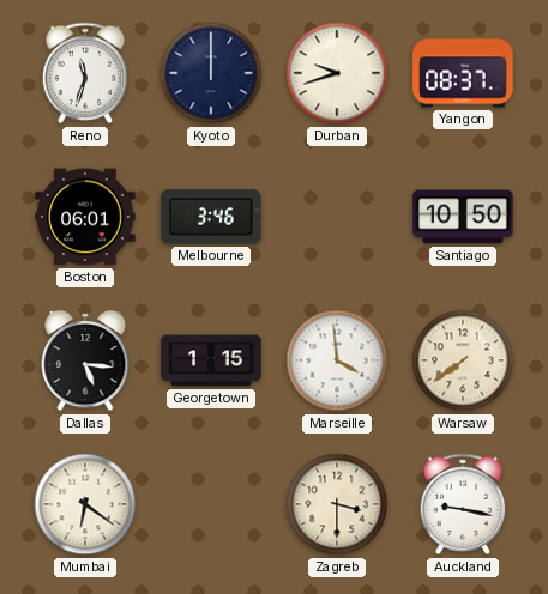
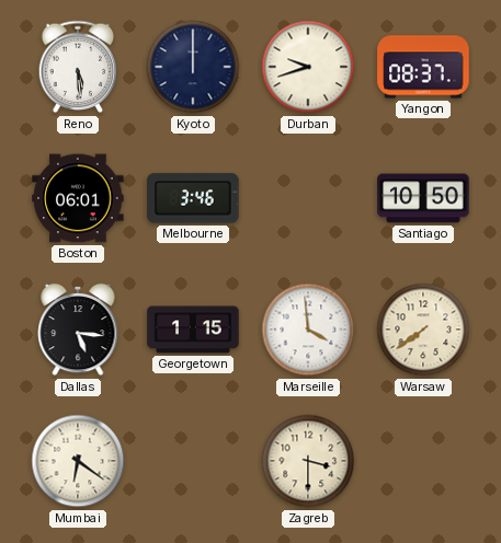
Reno: 11:33 -> 5:29 (78, 67)
Auckland: 9:17 -> none (463, 504)
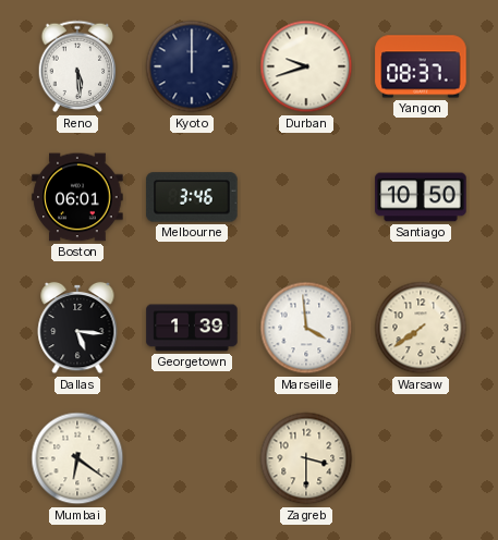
Georgetown: 1:15 -> 1:39 (192, 328)
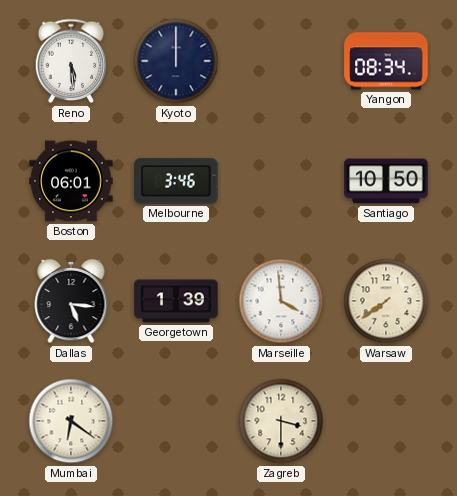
Durban: 9:42 -> none (306, 66)
Yangon: 08:37 -> 08:34 (386, 61)
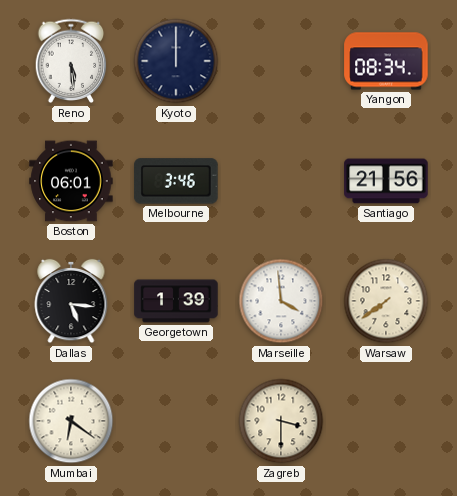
Santiago: 10:50 -> 21:56 (386, 181)
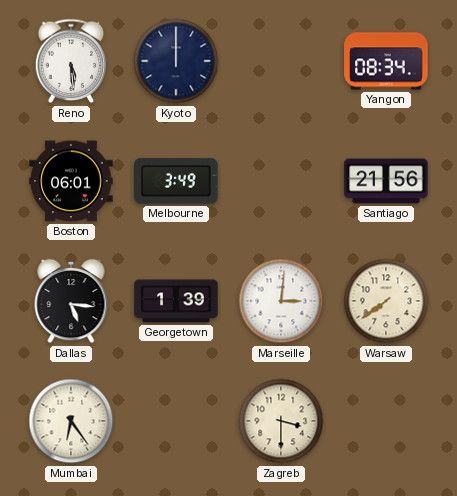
Melbourne: 3:46 -> 3:49 (176, 181)
Marseille: 3:59 -> 3:01 (281, 301)
Mumbai: 6:21 -> 6:24 (71, 421)
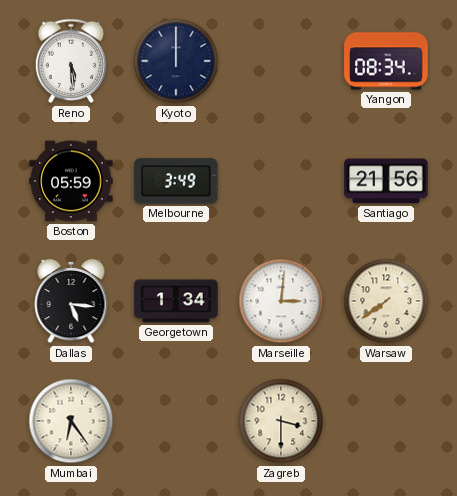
Boston: 06:01 -> 05:59 (71, 181)
Georgetown: 1:39 -> 1:34 (176, 301)
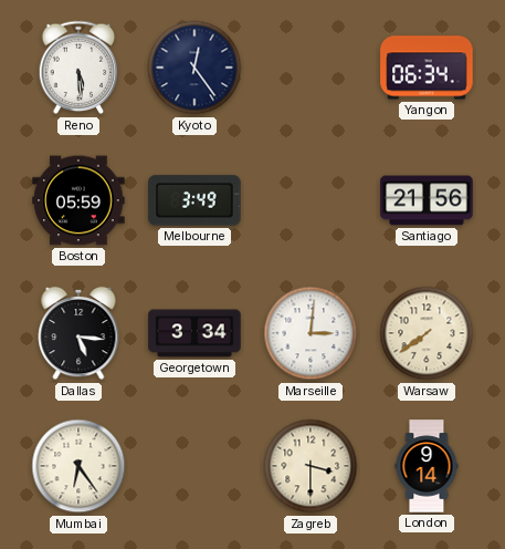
Kyoto: 12:00 -> 12:24 (194, 68)
Yangon: 08:34 -> 06:34 (427, 68)
Georgetown: 1:34 -> 3:34 (194, 333)
London: none -> 9:14 (427, 466)
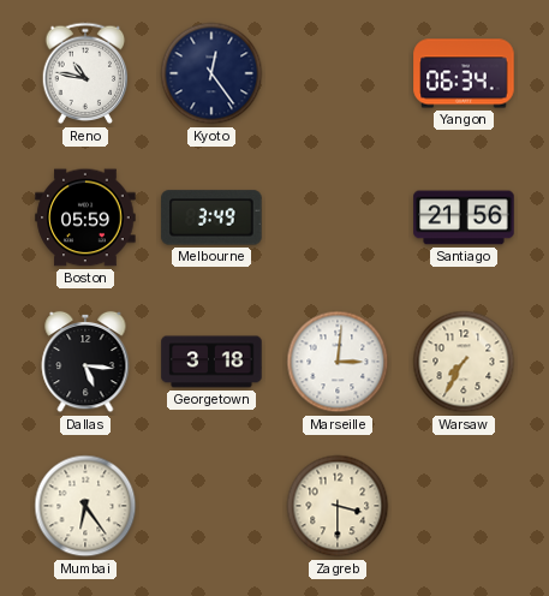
Reno: 5:29 -> 10:47 (85, 73)
Georgetown: 3:34 -> 3:18 (211, 362)
Warsaw: 7:39 -> 7:35 (464, 362)
London: 9:14 -> none (427, 466)
